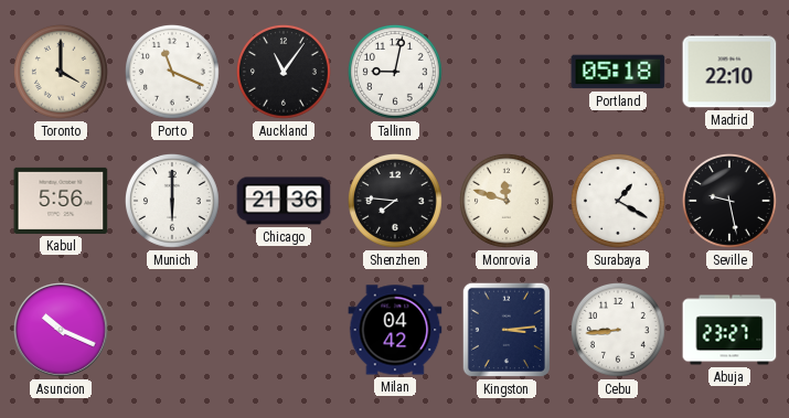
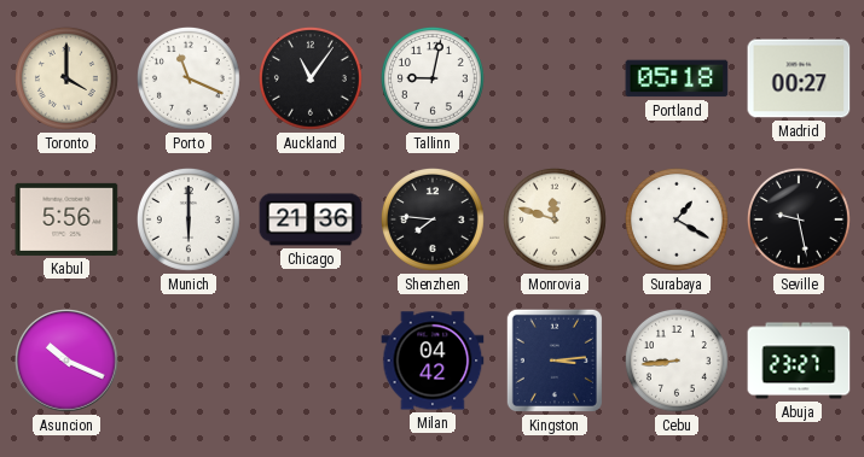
Madrid: 22:10 -> 00:27 (799, 78)
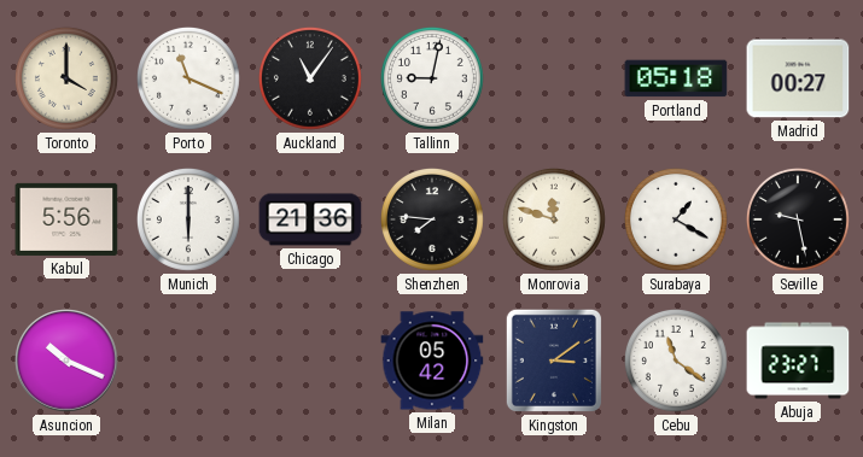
Milan: 04:42 -> 05:42 (432, 361)
Kingston: 3:14 -> 3:09 (554, 361)
Cebu: 8:44 -> 11:21 (676, 361)
